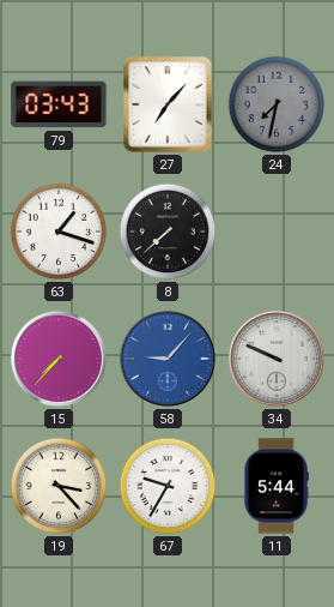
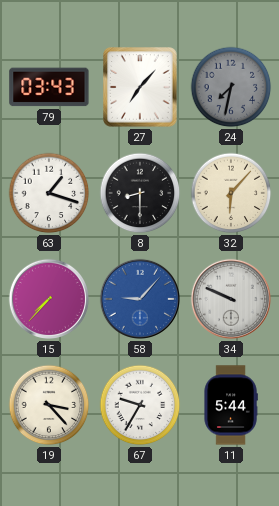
8: 7:38 -> 8:30 (140, 193)
32: none -> 6:07 (231, 193)
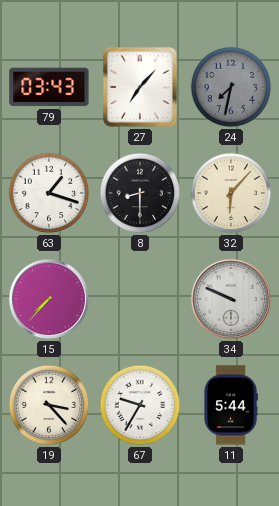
58: 9:07 -> none (140, 299)
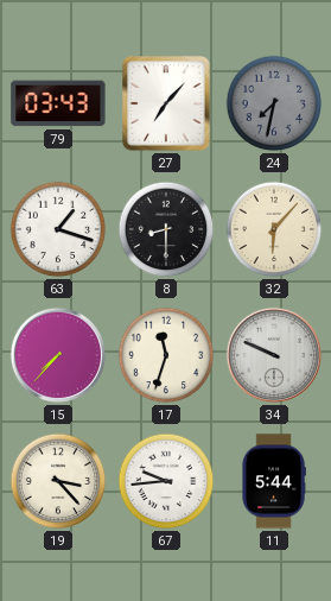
17: none -> 11:33 (166, 355)
67: 9:35 -> 9:44 (166, 481)
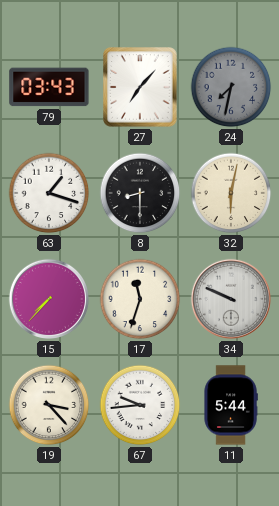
32: 6:07 -> 6:02 (231, 193)
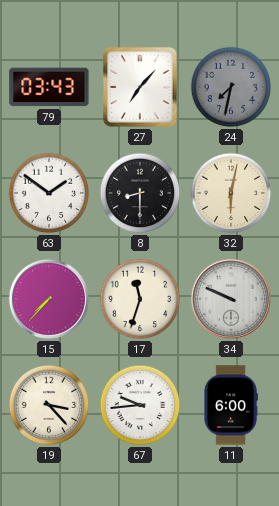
63: 1:18 -> 1:51 (49, 193)
11: 5:44 -> 6:00 (231, 405)
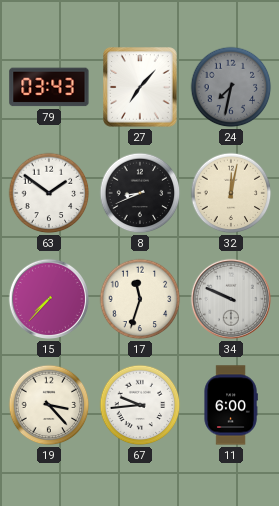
8: 8:30 -> 8:41 (140, 193)
32: 6:02 -> 12:02 (231, 193)
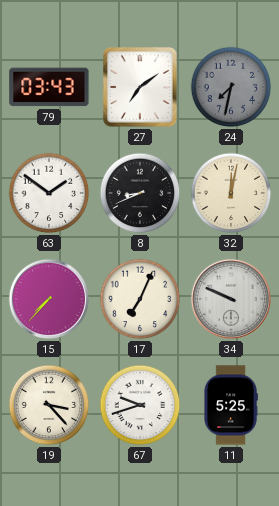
27: 7:07 -> 7:09 (140, 87)
17: 11:33 -> 7:04 (140, 299)
67: 9:44 -> 9:42 (140, 405)
11: 6:00 -> 5:25 (231, 405)
